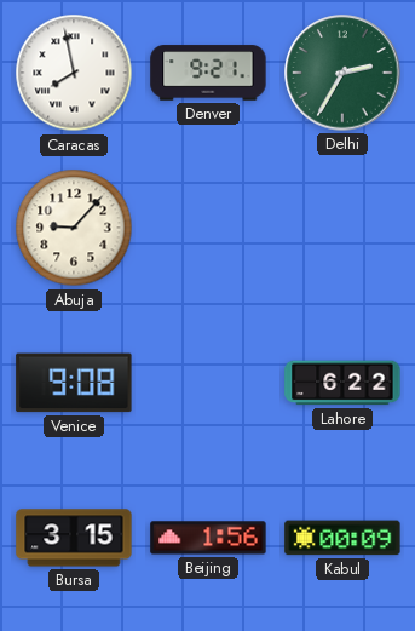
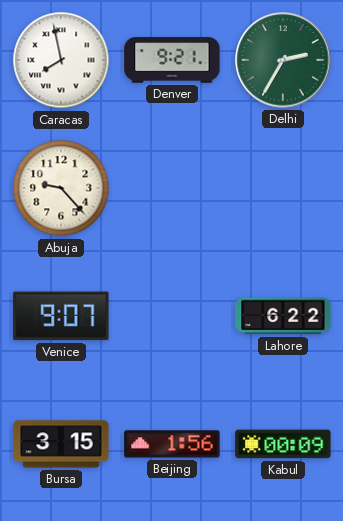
Abuja: 9:07 -> 9:23 (61, 188)
Venice: 9:08 -> 9:07 (61, 316)
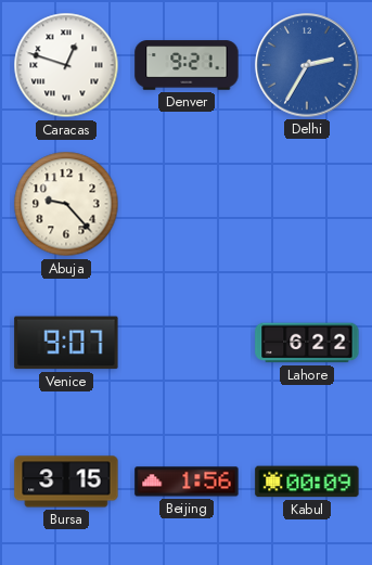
Caracas: 7:58 -> 12:48 (66, 65)
Delhi dial: green -> blue (307, 65)
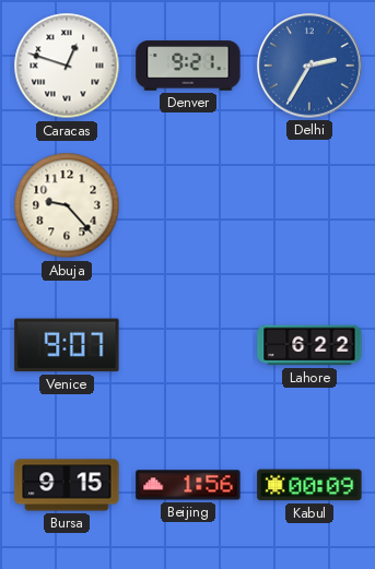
Bursa: 3:15 -> 9:15 (67, 485)
